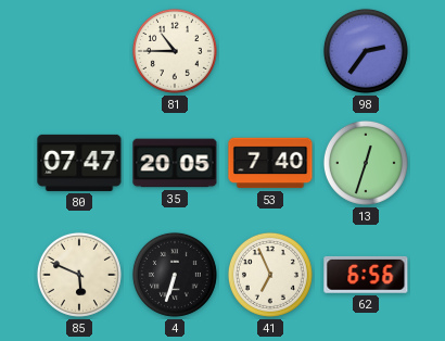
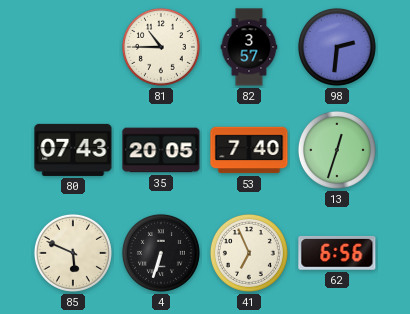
82: none -> 3:57 (249, 47)
98: 2:36 -> 2:31 (337, 47)
80: 07:47 -> 07:43 (73, 150)
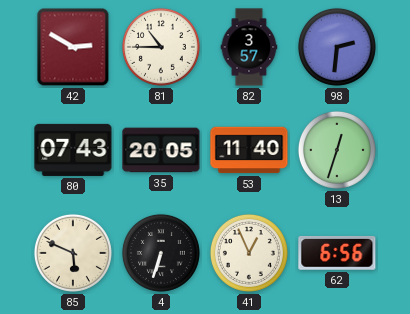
42: none -> 2:50 (73, 47)
53: 7:40 -> 11:40 (249, 150)
41: 6:56 -> 12:56 (249, 253)
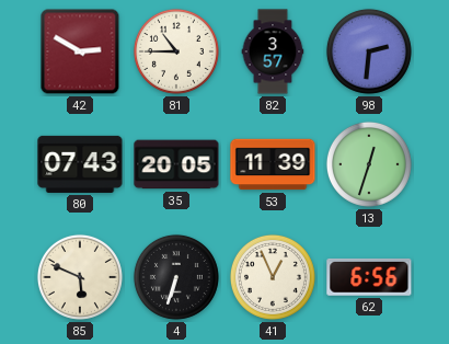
53: 11:40 -> 11:39 (273, 164)
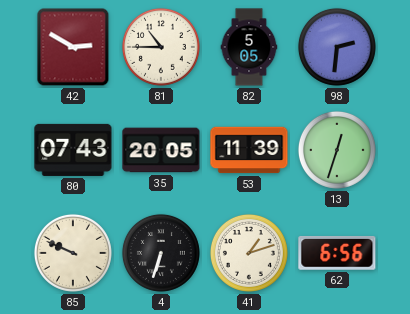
82: 3:57 -> 5:05 (249, 47)
85: 5:49 -> 9:49 (73, 253)
41: 12:56 -> 1:12 (249, 253)
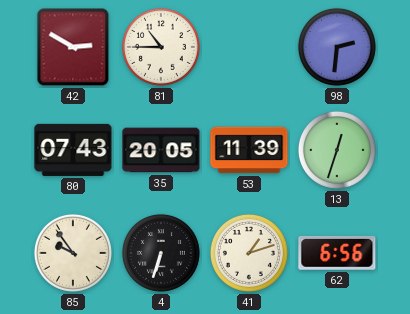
82: 5:05 -> none (249, 47)
85: 9:49 -> 9:54 (73, 253)
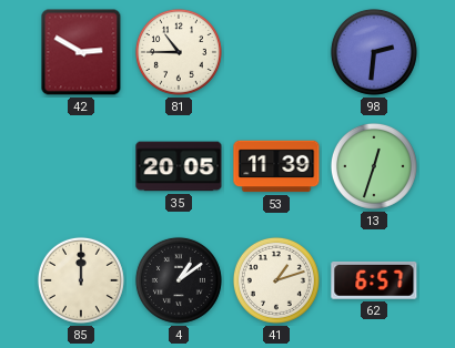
80: 07:43 -> none (73, 150)
85: 9:54 -> 12:00 (81, 280)
4: 6:33 -> 1:09 (179, 280)
62: 6:56 -> 6:57 (374, 280)
